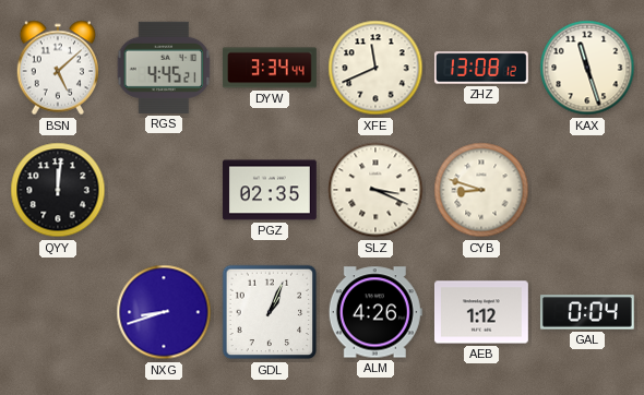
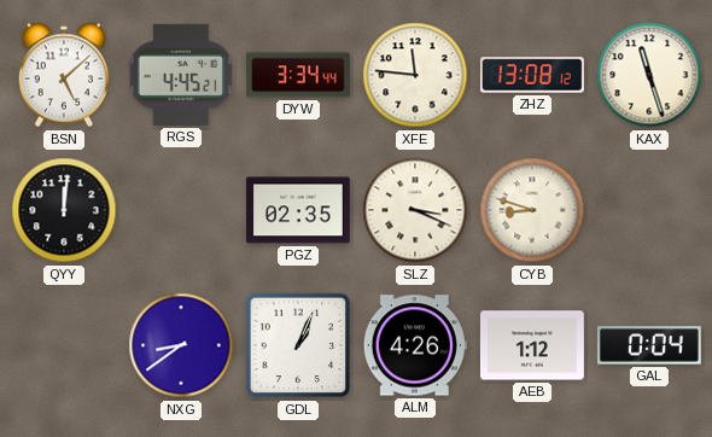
XFE: 11:41 -> 11:46 (415, 75)
NXG: 8:42 -> 8:39 (181, 345)
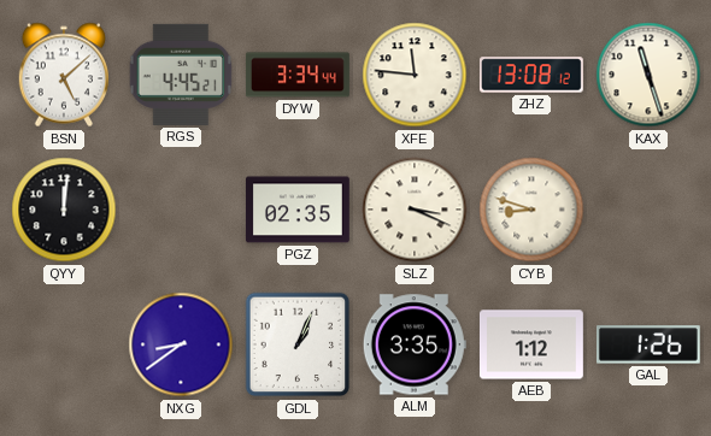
ALM: 4:26 -> 3:35 (415, 344)
GAL: 0:04 -> 1:26 (648, 344)
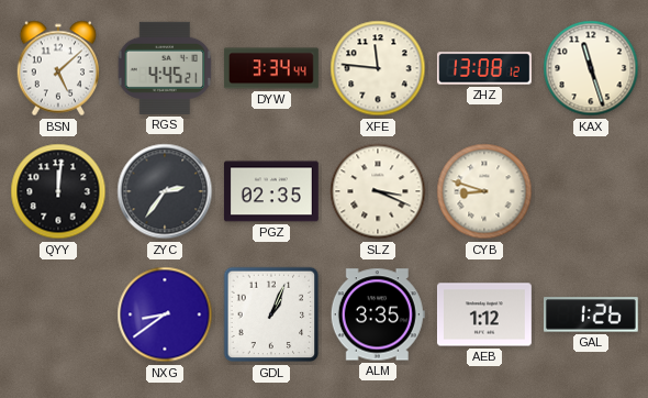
ZYC: none -> 2:36 (165, 191)
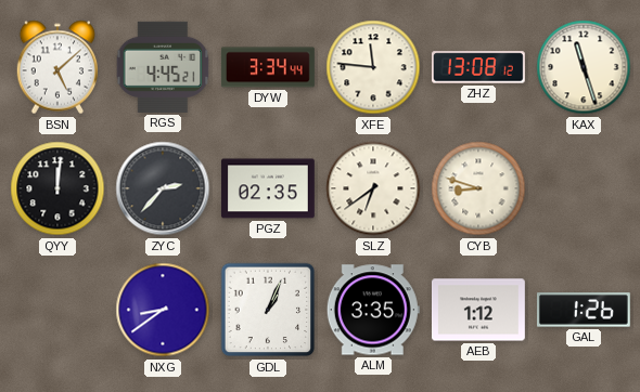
ZYC: 2:36 -> 2:37 (163, 188)
SLZ: 3:19 -> 6:39 (373, 188)
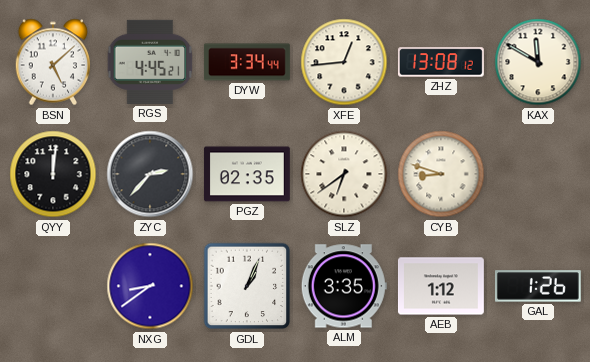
XFE: 11:46 -> 12:44 (344, 62)
KAX: 11:27 -> 11:50 (538, 62)
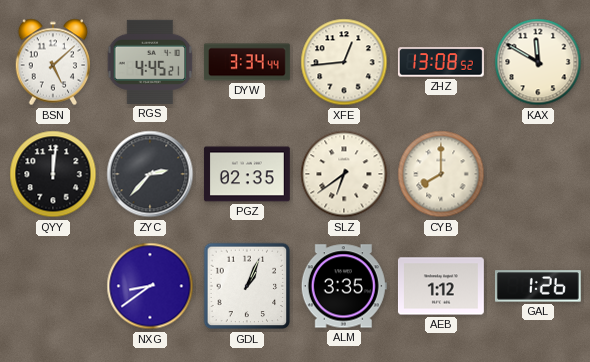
ZHZ: 13:08:12 -> 13:08:52 (441, 62)
CYB: 8:48 -> 8:00 (441, 174)
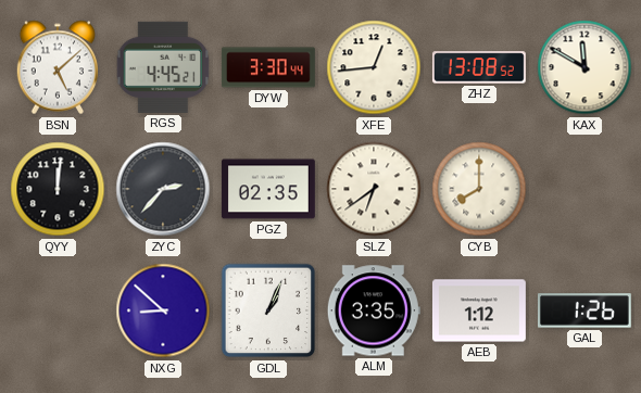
DYW: 3:34 -> 3:30 (268, 67)
NXG: 8:39 -> 8:52 (163, 310)
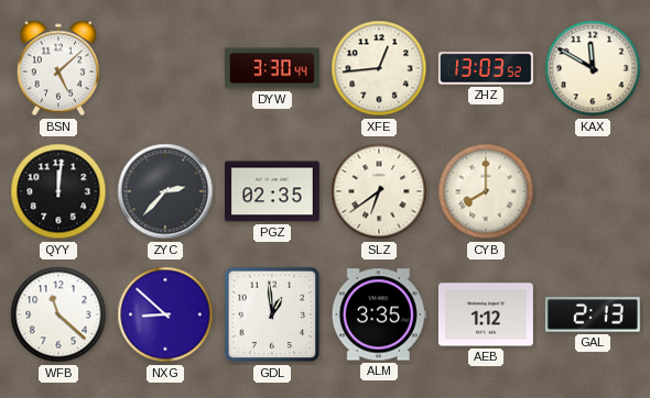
RGS: 4:45 -> none (163, 67)
ZHZ: 13:08 -> 13:03 (486, 68)
WFB: none -> 11:22 (58, 314)
GDL: 1:04 -> 12:59 (272, 314)
GAL: 1:26 -> 2:13 (593, 314)
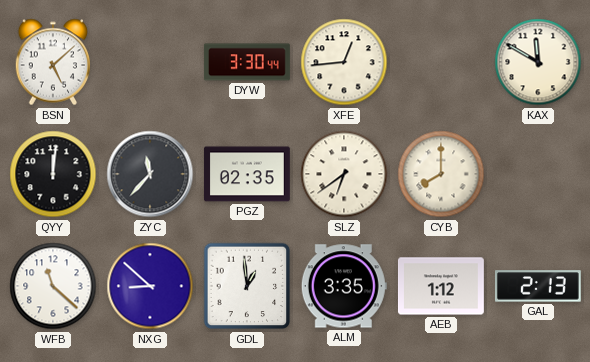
ZHZ: 13:03 -> none (486, 68)
ZYC: 2:37 -> 11:37 (150, 174)
